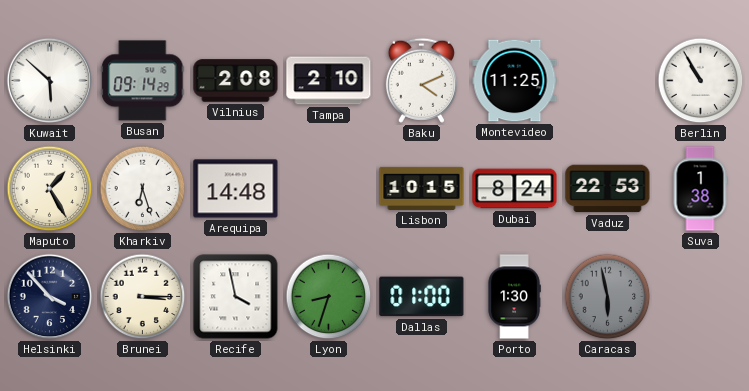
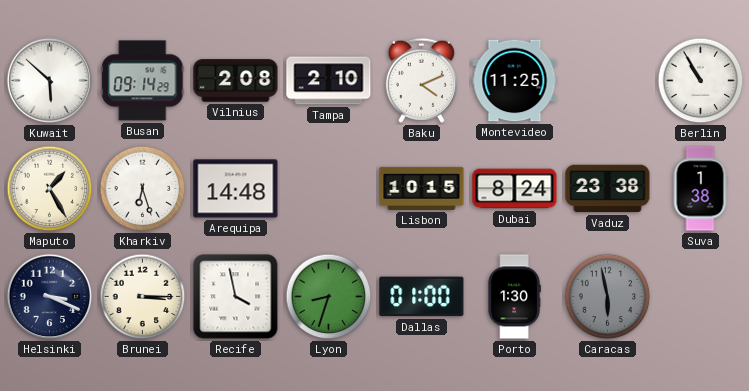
Vaduz: 22:53 -> 23:38 (608, 189)
Helsinki: 3:53 -> 3:19 (50, 297)
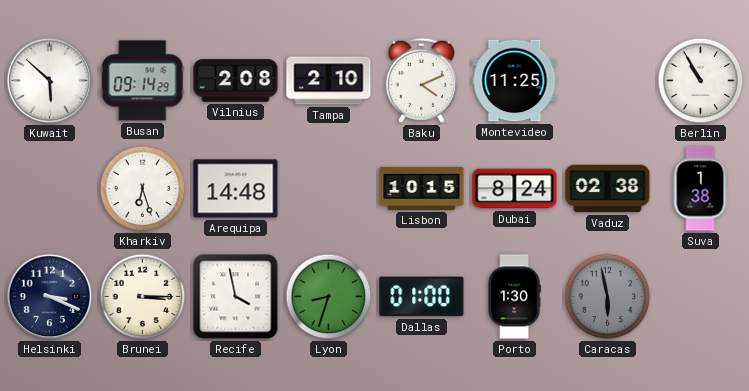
Maputo: 1:25 -> none (50, 189)
Vaduz: 23:38 -> 02:38 (608, 189)
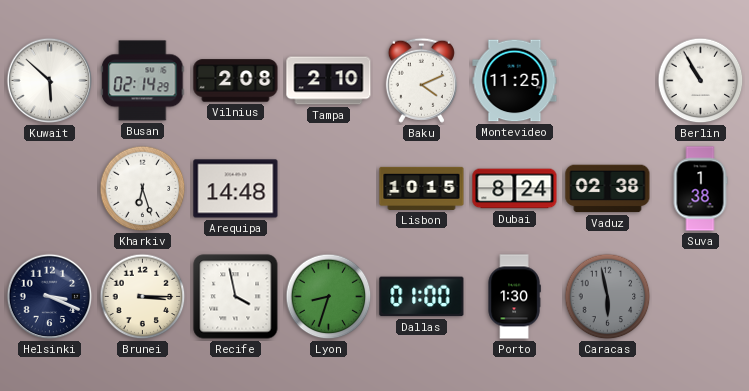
Busan: 09:14 -> 02:14 (143, 81)
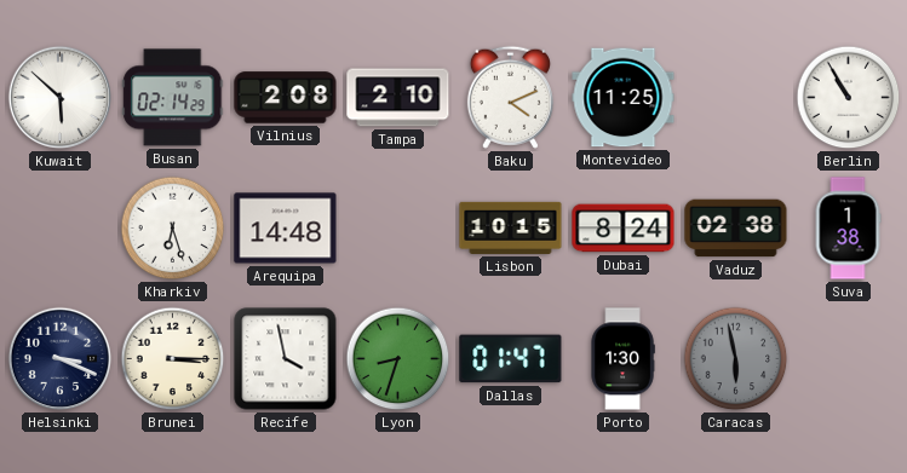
Dallas: 01:00 -> 01:47 (511, 359)
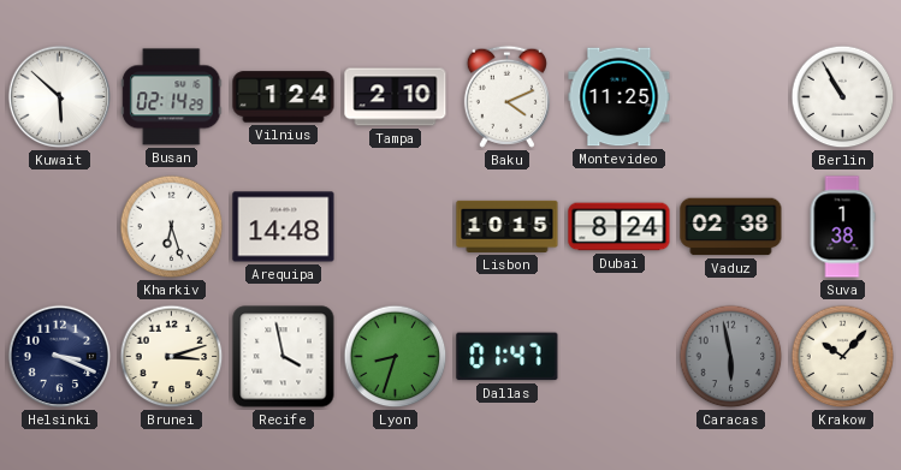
Vilnius: 2:08 -> 1:24 (284, 97)
Brunei: 3:15 -> 3:12 (172, 357)
Porto: 1:30 -> none (622, 359)
Krakow: none -> 10:07 (843, 357)
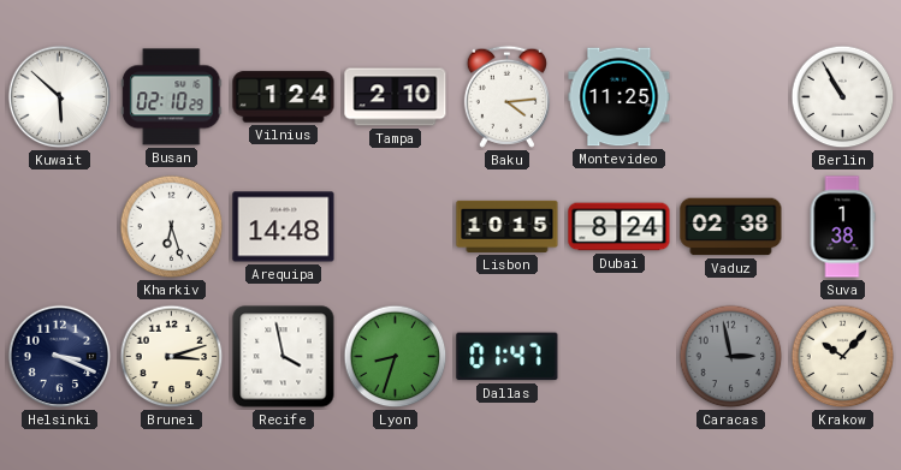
Busan: 02:14 -> 02:10 (172, 97)
Baku: 4:11 -> 4:14 (506, 96)
Caracas: 5:58 -> 2:58 (731, 357)
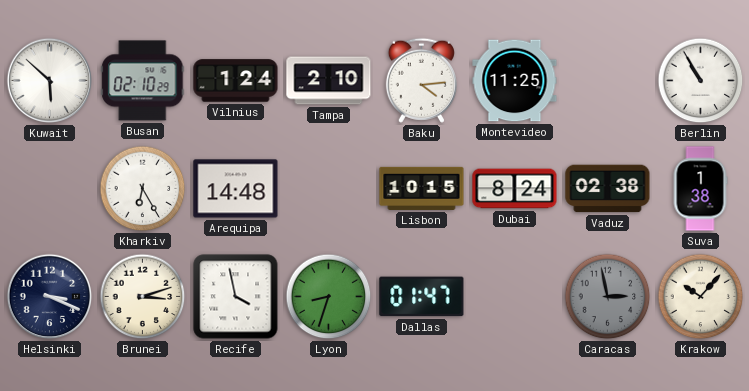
Kharkiv: 6:27 -> 6:25 (143, 189)
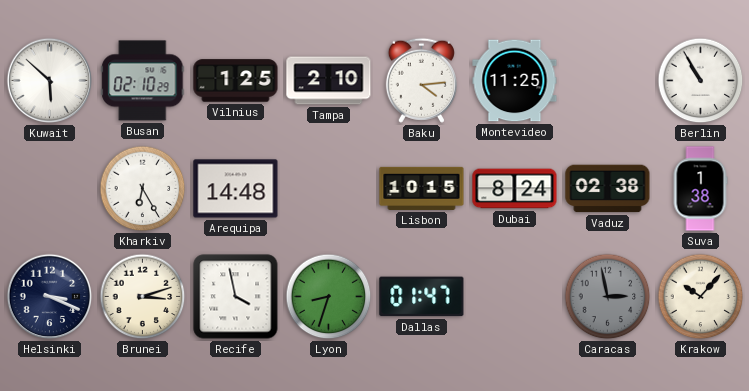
Vilnius: 1:24 -> 1:25 (236, 81)
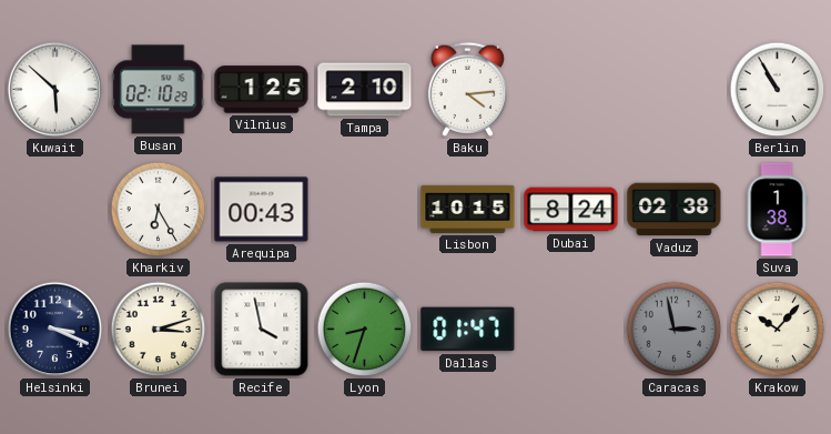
Montevideo: 11:25 -> none (515, 81)
Arequipa: 14:48 -> 00:43 (262, 210)
